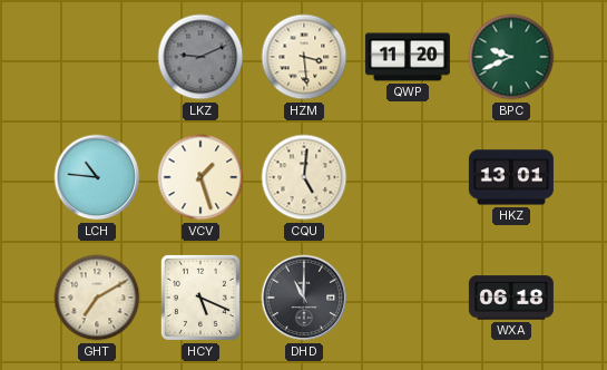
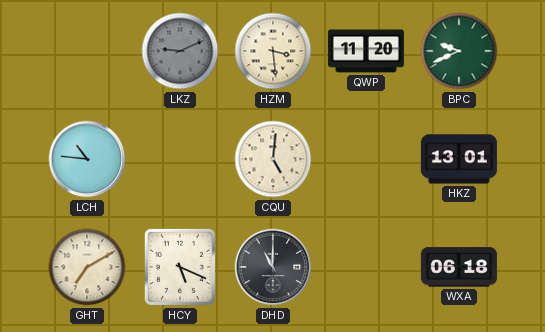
VCV: 1:27 -> none (200, 177)
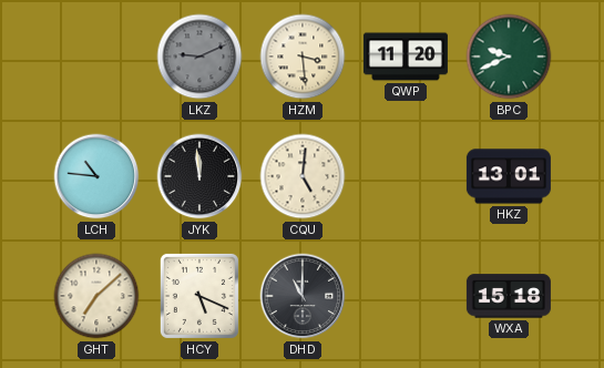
JYK: none -> 11:59 (199, 176)
GHT: 7:10 -> 7:08 (96, 296)
WXA: 06:18 -> 15:18 (509, 296)
